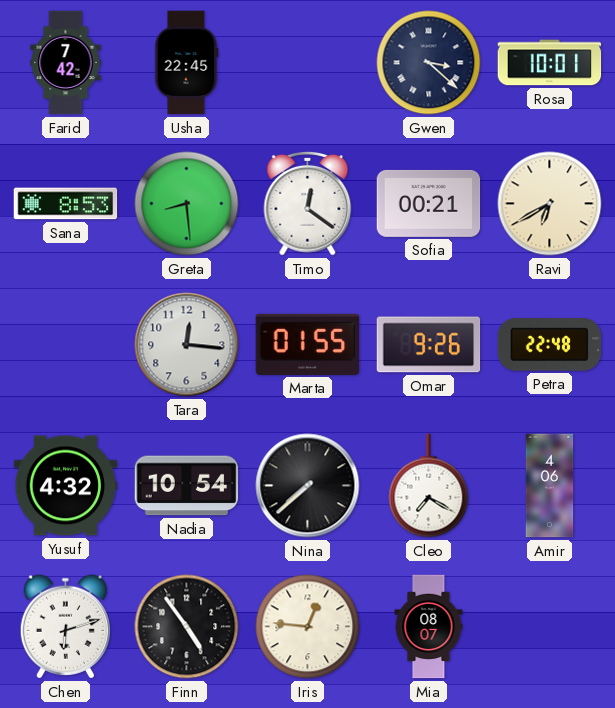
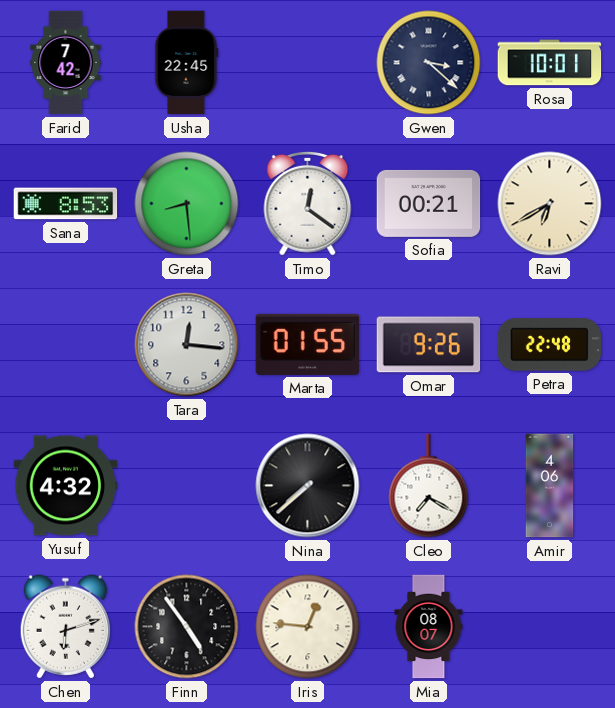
Nadia: 10:54 -> none (187, 486)
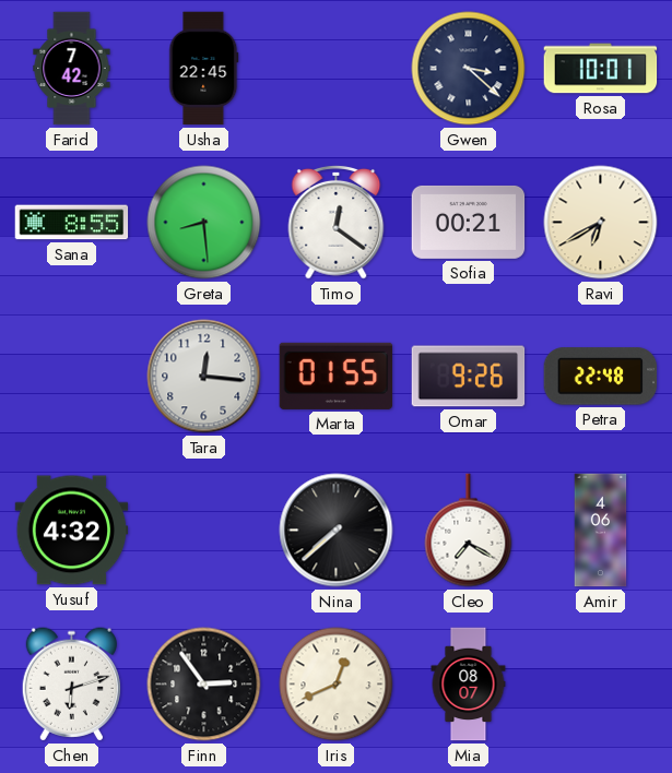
Sana: 8:53 -> 8:55 (72, 223)
Finn: 4:54 -> 2:54 (204, 685)
Iris: 12:46 -> 12:41 (337, 685)
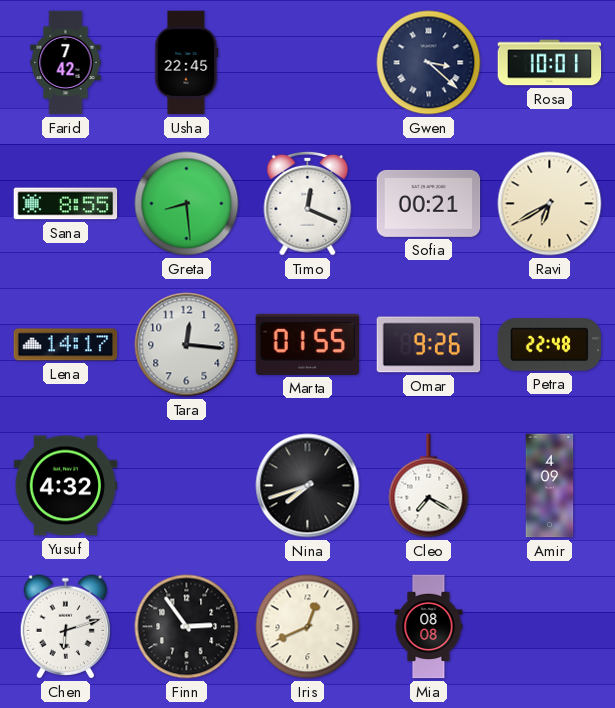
Timo: 12:21 -> 12:19 (308, 203)
Lena: none -> 14:17 (66, 345)
Nina: 7:38 -> 7:42 (308, 486)
Amir: 4:06 -> 4:09 (550, 486)
Mia: 08:07 -> 08:08 (429, 627)
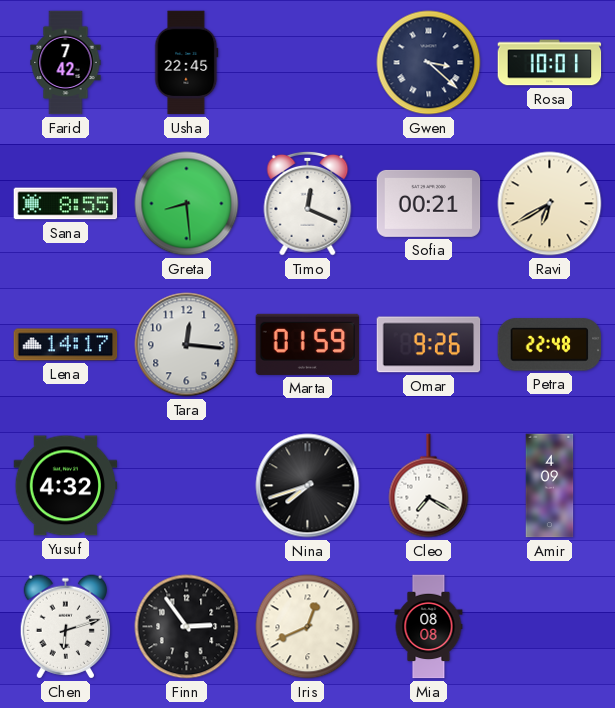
Marta: 01:55 -> 01:59 (308, 344)
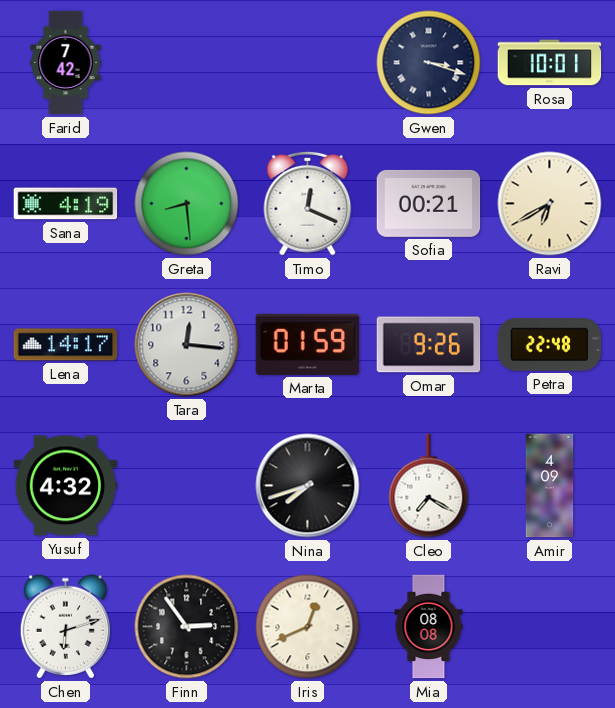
Usha: 22:45 -> none (187, 63)
Gwen: 3:22 -> 3:18 (429, 63)
Sana: 8:55 -> 4:19 (66, 204)
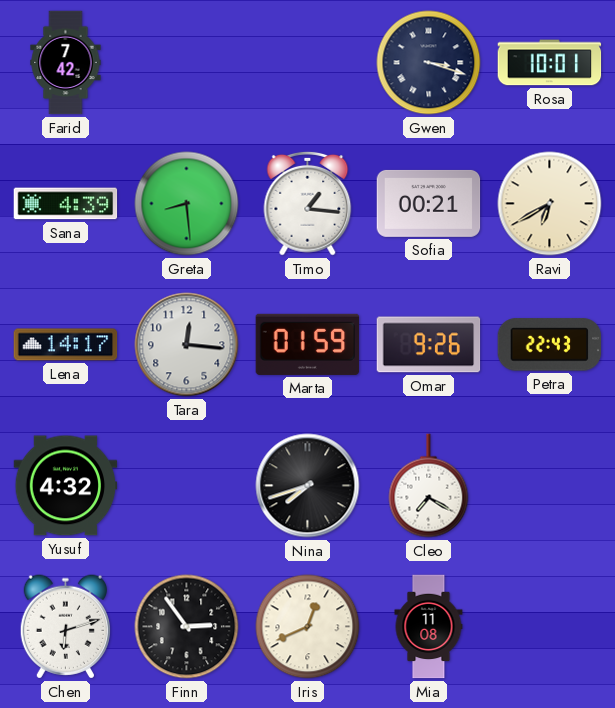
Sana: 4:19 -> 4:39 (66, 204)
Timo: 12:19 -> 1:16 (308, 203)
Petra: 22:48 -> 22:43 (550, 345)
Amir: 4:09 -> none (550, 486)
Mia: 08:08 -> 11:08 (429, 627)
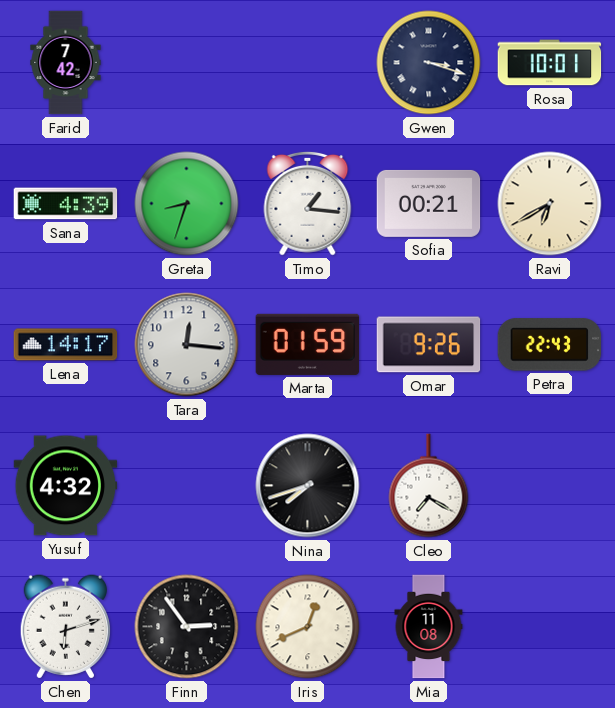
Greta: 8:29 -> 8:33 (187, 204)
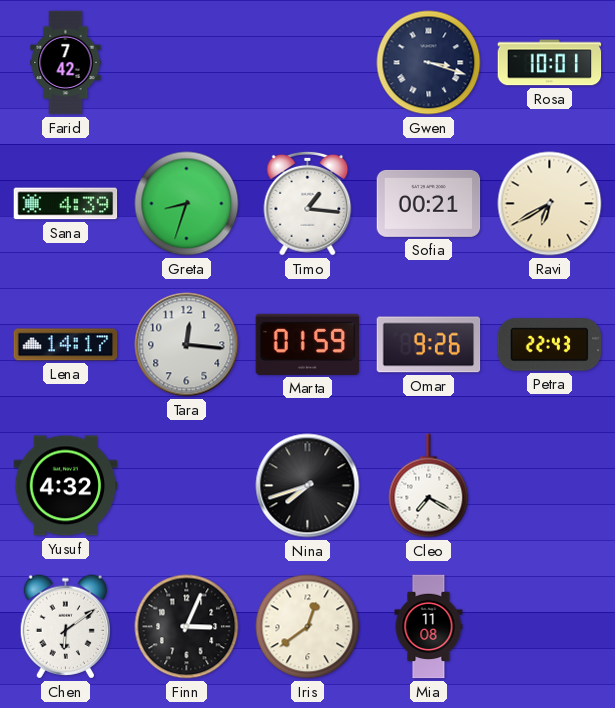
Chen: 6:12 -> 6:09 (65, 627)
Finn: 2:54 -> 3:04 (187, 627)
Iris: 12:41 -> 12:39 (308, 627)
